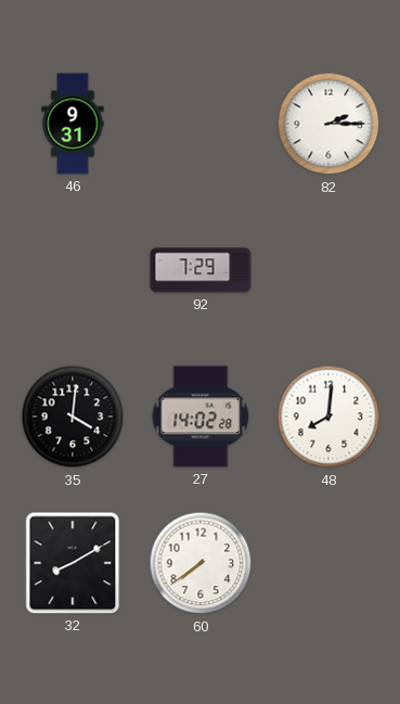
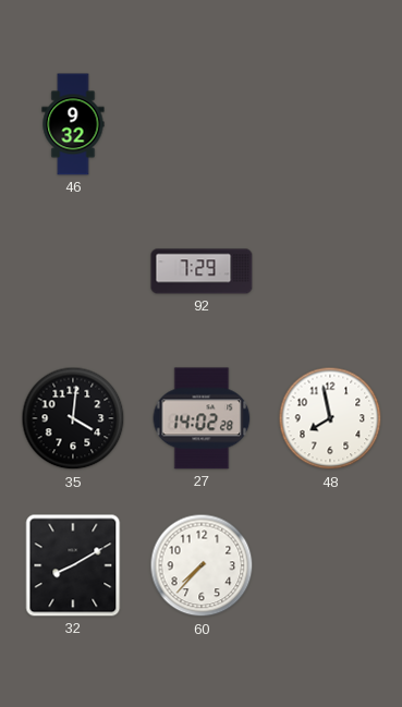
46: 9:31 -> 9:32 (73, 124)
82: 2:15 -> none (328, 124)
48: 8:01 -> 7:58 (330, 418)
60: 7:39 -> 7:37 (202, 565)
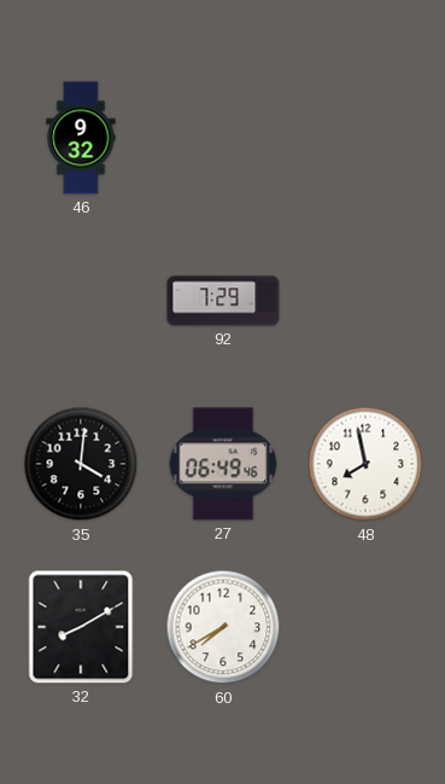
27: 14:02 -> 06:49 (223, 464)
60: 7:37 -> 7:40 (223, 627)
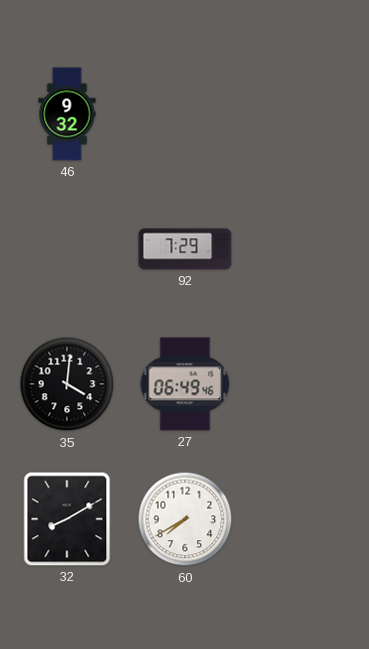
48: 7:58 -> none (365, 464)
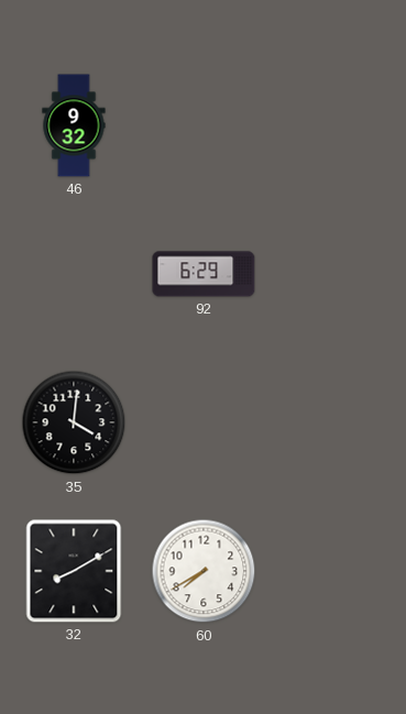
92: 7:29 -> 6:29 (204, 274)
27: 06:49 -> none (185, 384)
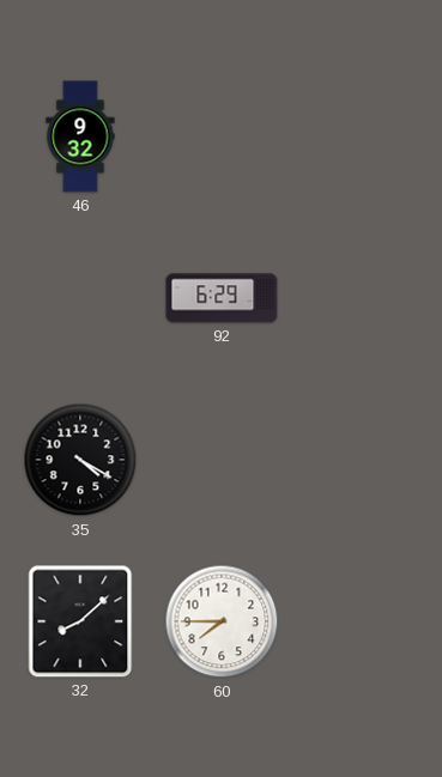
35: 4:01 -> 4:20 (80, 460)
32: 8:10 -> 8:08 (80, 621)
60: 7:40 -> 7:45 (222, 621)
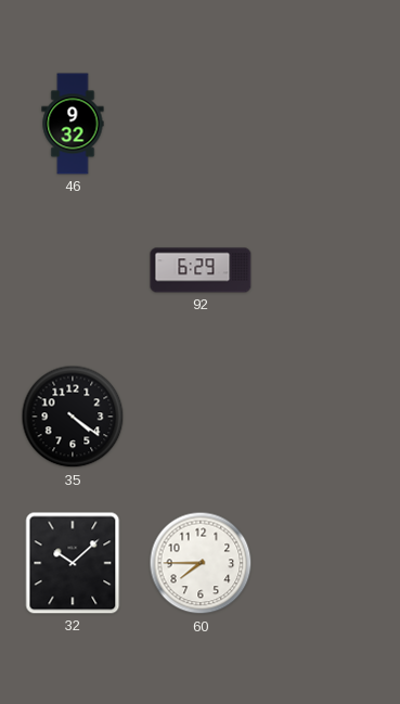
35: 4:20 -> 4:21 (73, 417)
32: 8:08 -> 10:08 (73, 563)
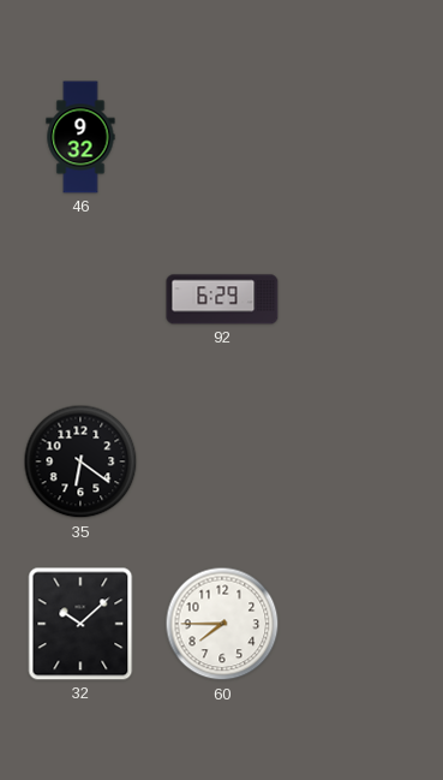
35: 4:21 -> 6:21 (80, 462)
